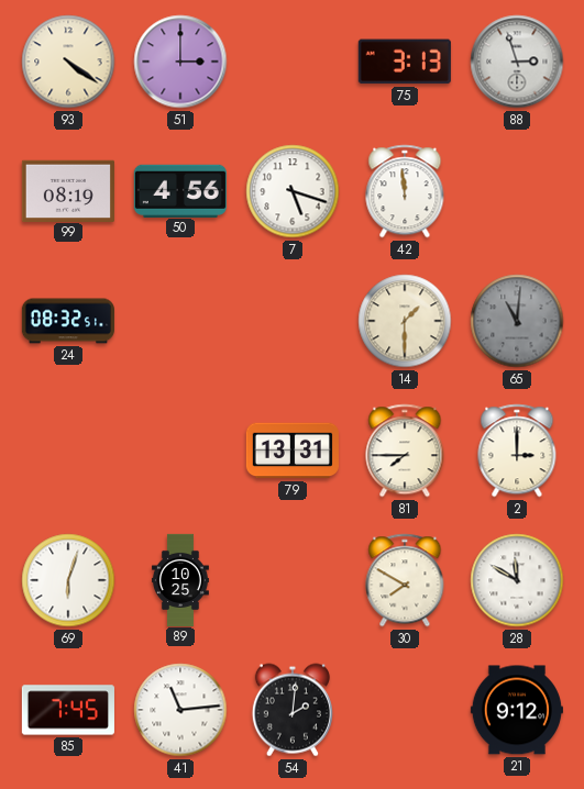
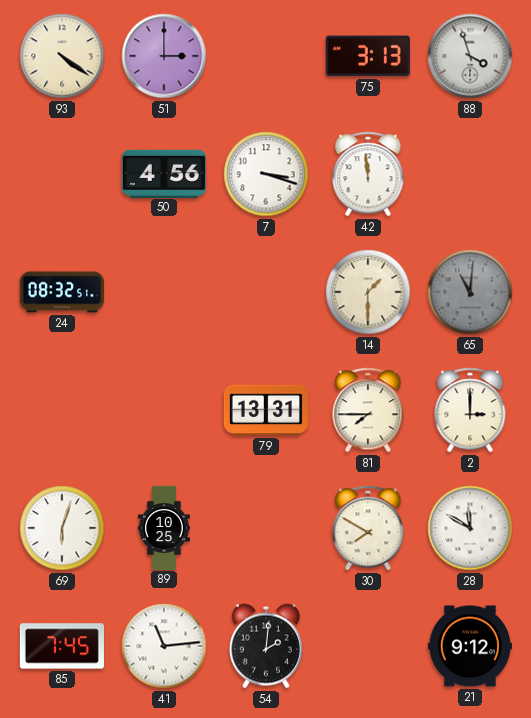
88: 2:57 -> 3:57 (470, 56)
99: 08:19 -> none (68, 190)
7: 5:18 -> 3:18 (266, 174)
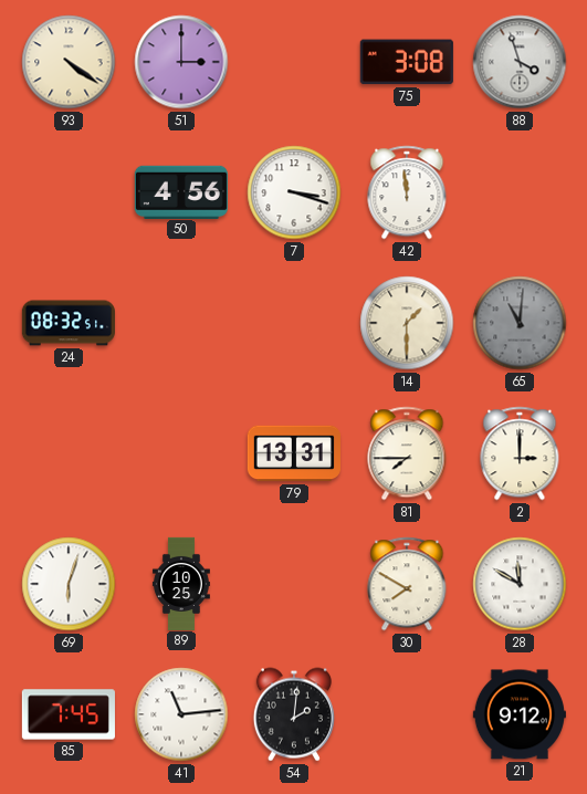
75: 3:13 -> 3:08 (407, 62)
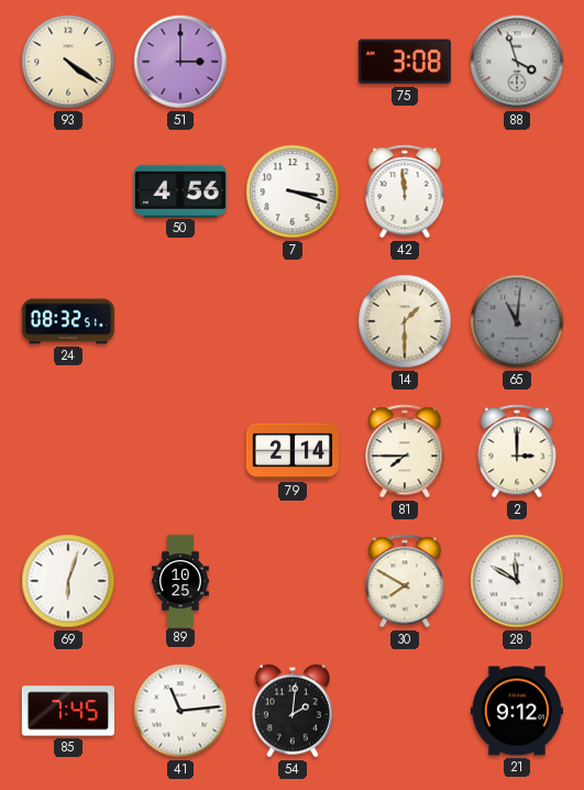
79: 13:31 -> 2:14 (293, 451)
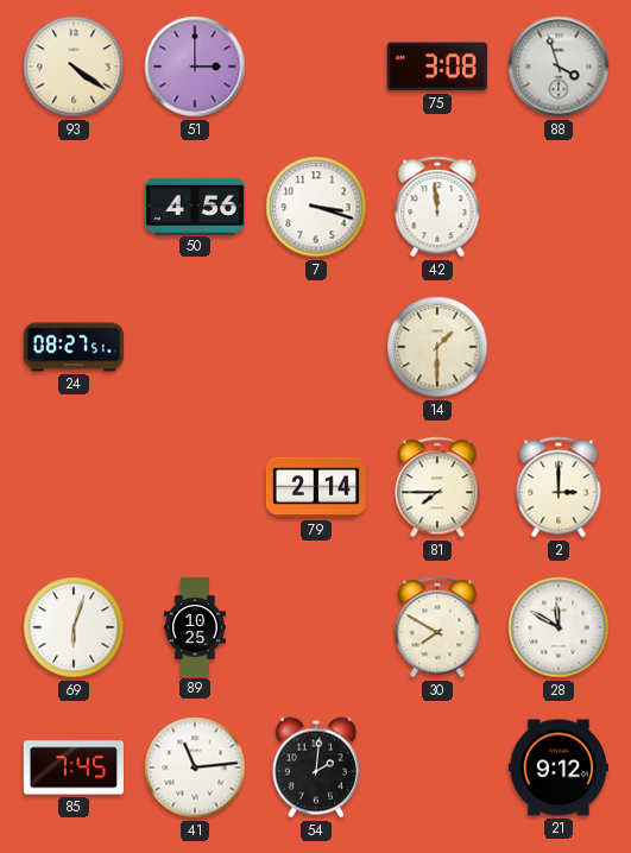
24: 08:32 -> 08:27 (74, 347)
65: 11:01 -> none (517, 321)
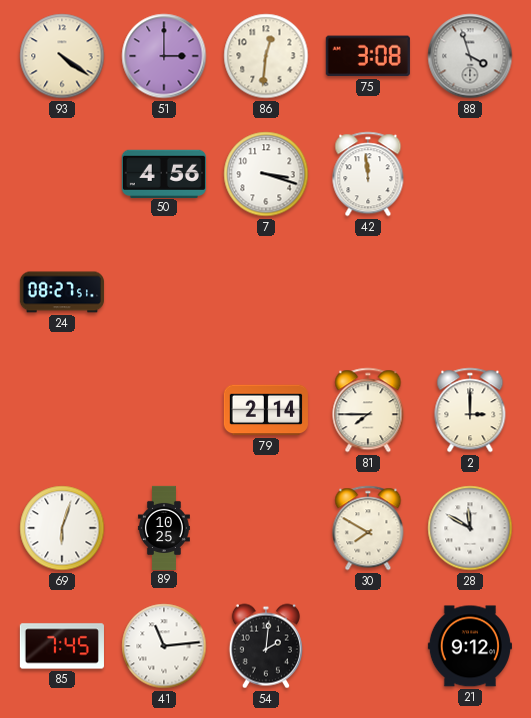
86: none -> 12:31 (266, 56)
14: 1:30 -> none (437, 347)
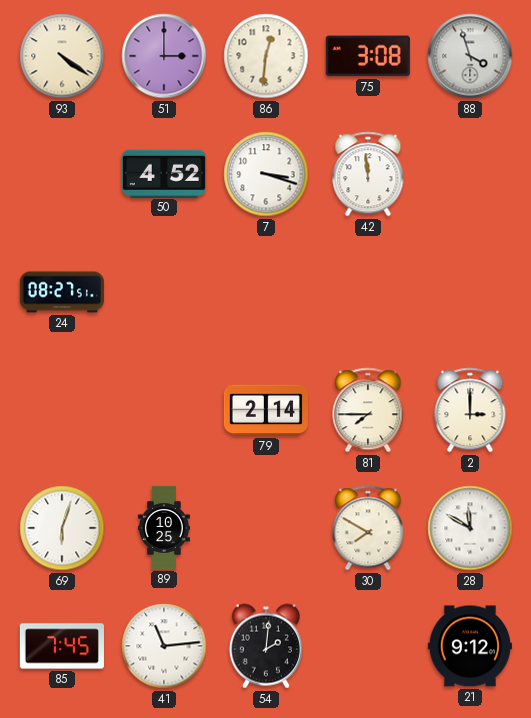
50: 4:56 -> 4:52 (164, 173)
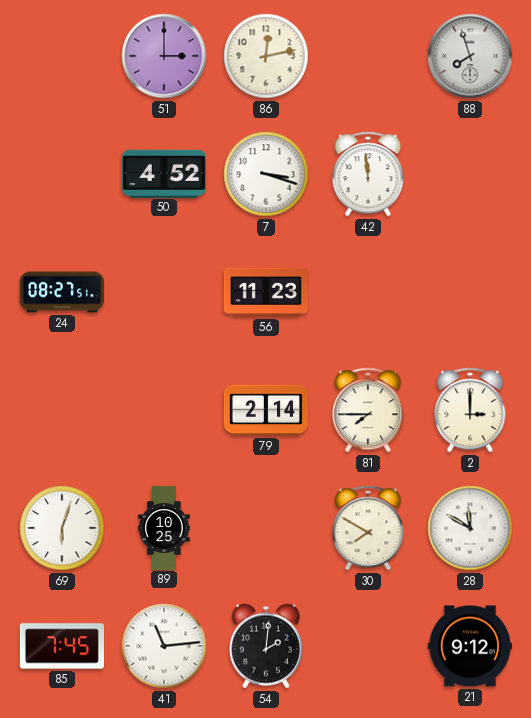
93: 4:21 -> none (62, 56)
86: 12:31 -> 12:13 (266, 56)
75: 3:08 -> none (368, 56)
88: 3:57 -> 7:57 (470, 56)
56: none -> 11:23 (266, 292)
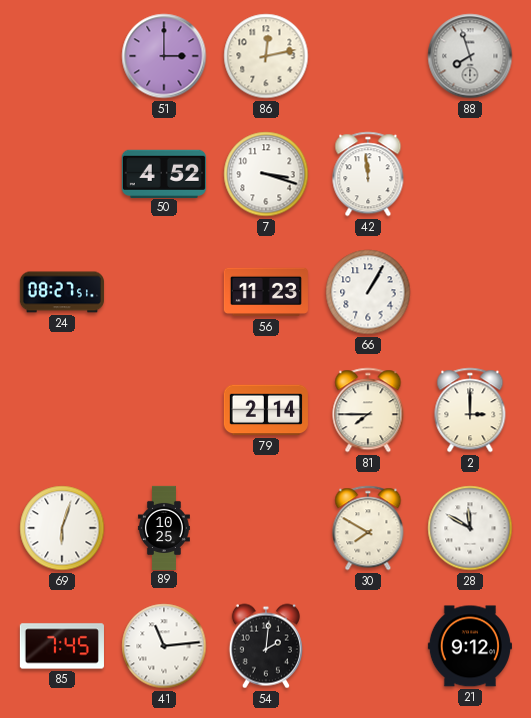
66: none -> 1:05 (368, 292)
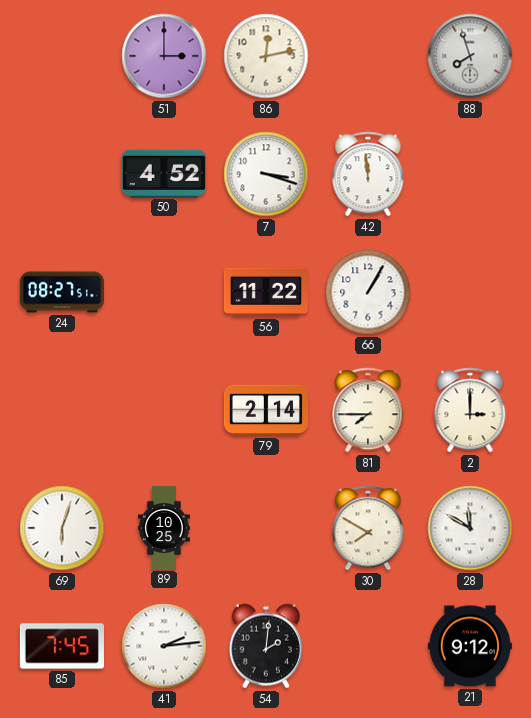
56: 11:23 -> 11:22 (266, 292)
41: 11:14 -> 2:14 (164, 646)
